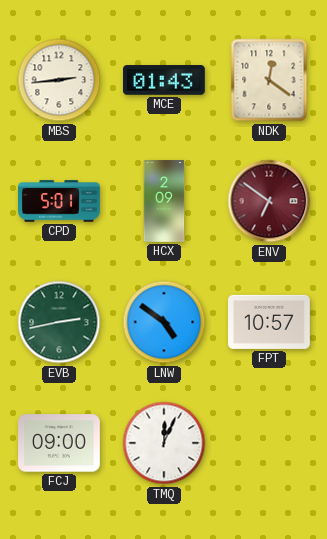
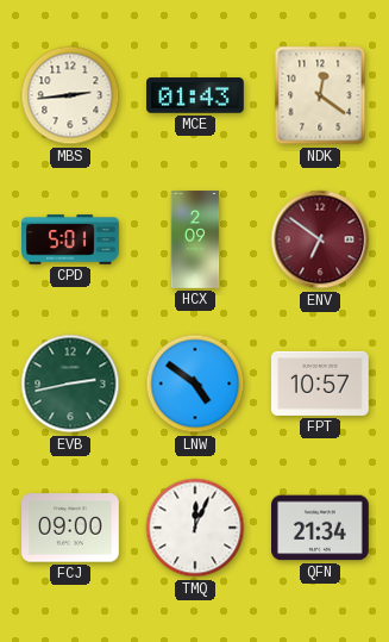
QFN: none -> 21:34 (321, 528)
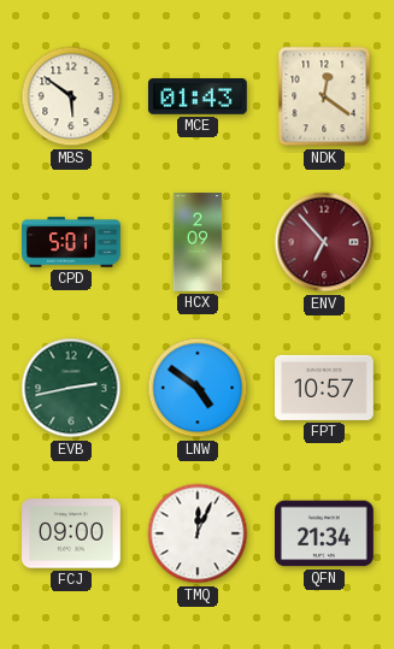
MBS: 2:44 -> 5:51 (71, 96)
ENV: 6:51 -> 6:53 (324, 242)
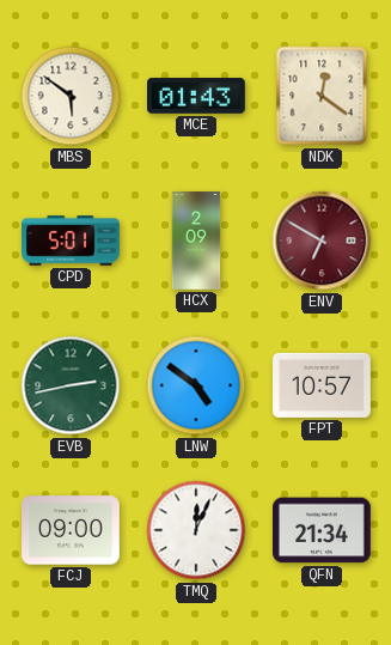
ENV: 6:53 -> 6:50 (322, 241)
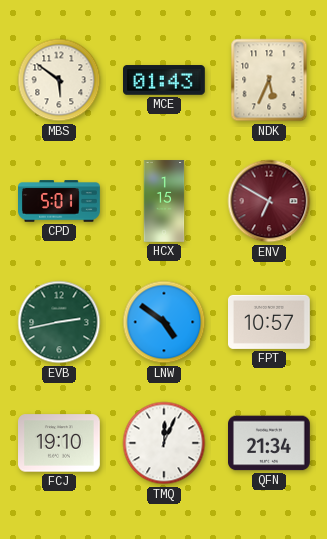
NDK: 12:21 -> 5:34 (269, 80)
HCX: 2:09 -> 1:15 (164, 201)
FCJ: 09:00 -> 19:10 (60, 443)
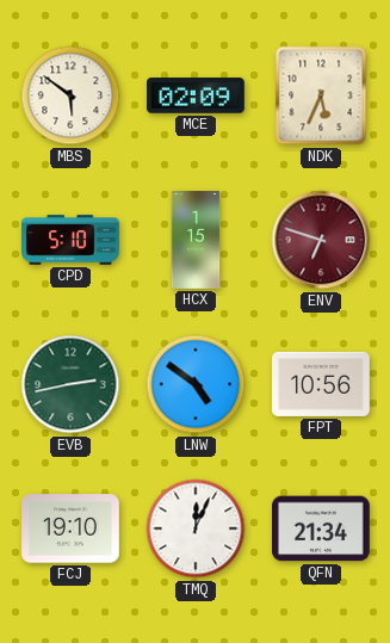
MCE: 01:43 -> 02:09 (197, 95)
CPD: 5:01 -> 5:10 (72, 240)
ENV: 6:50 -> 6:48 (321, 240)
FPT: 10:57 -> 10:56 (322, 384)
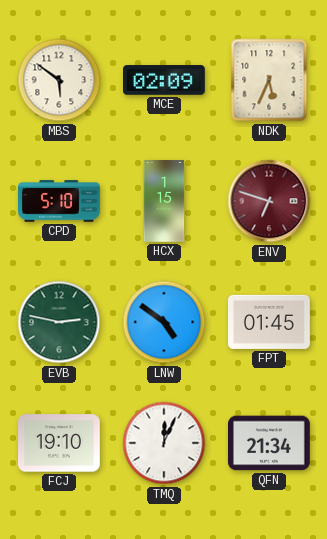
EVB: 2:43 -> 2:47 (59, 322)
FPT: 10:56 -> 01:45 (270, 322)
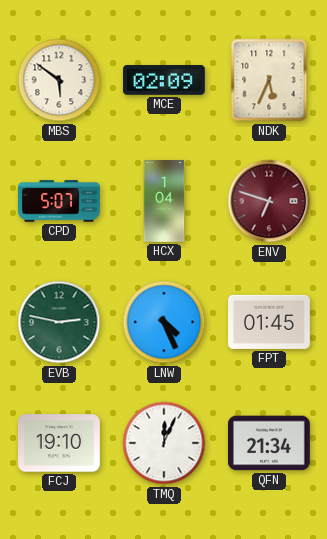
CPD: 5:10 -> 5:07 (60, 201)
HCX: 1:15 -> 1:04 (164, 201)
LNW: 4:51 -> 4:26 (164, 322)
